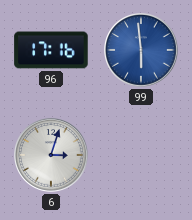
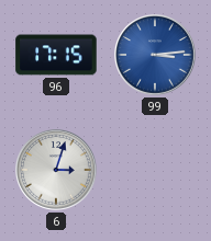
96: 17:16 -> 17:15 (56, 55)
99: 5:59 -> 3:14 (156, 56)
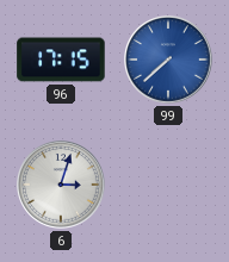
99: 3:14 -> 7:38 (169, 61)
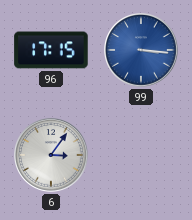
99: 7:38 -> 3:16 (142, 51)
6: 3:03 -> 3:06 (52, 156)
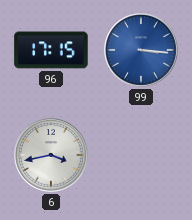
6: 3:06 -> 3:43 (52, 156)
